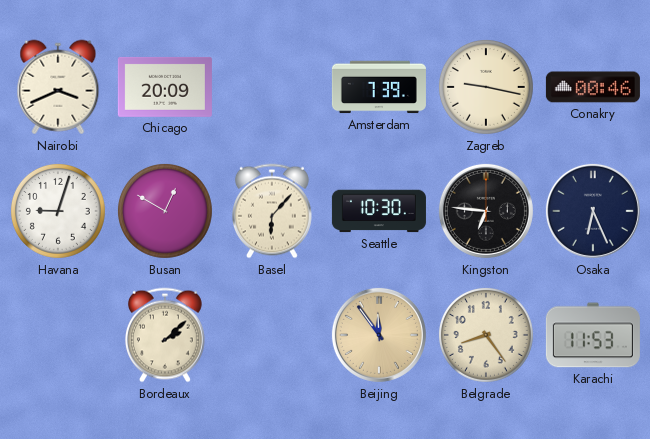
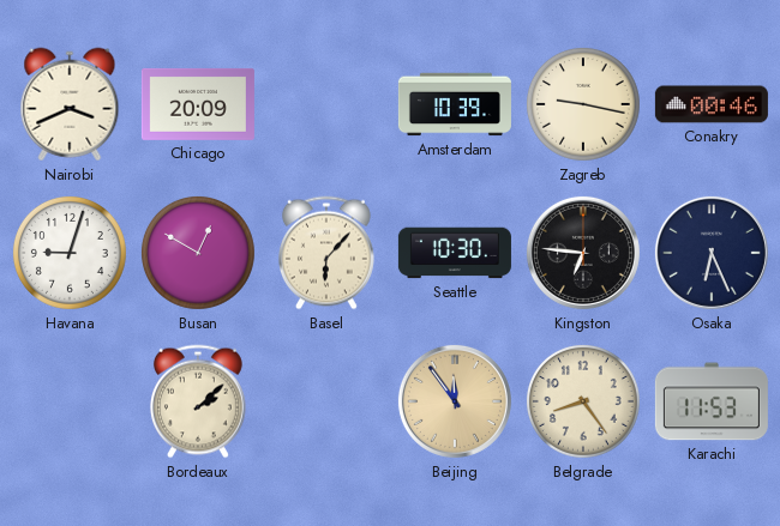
Amsterdam: 7:39 -> 10:39 (455, 104)
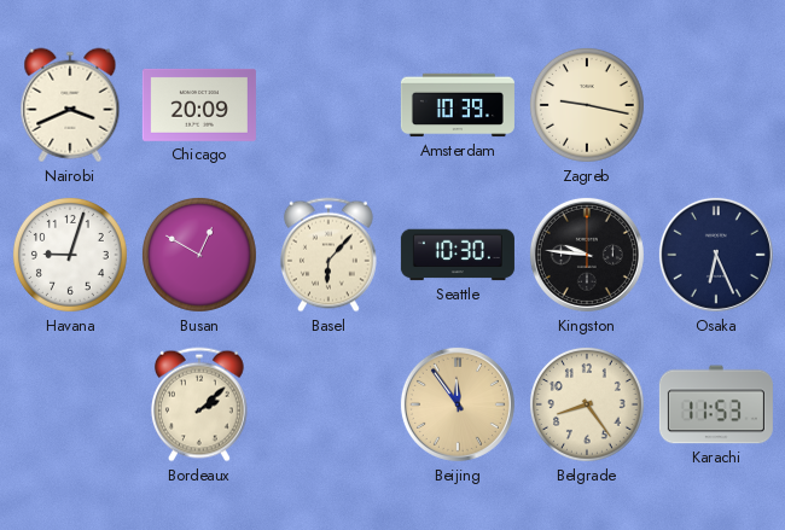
Conakry: 00:46 -> none (712, 104)
Kingston: 6:46 -> 9:46 (587, 255)
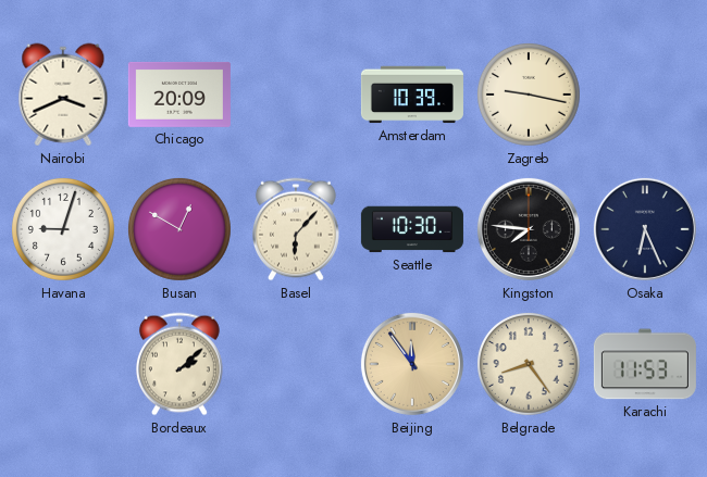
Kingston: 9:46 -> 7:46 (529, 229)
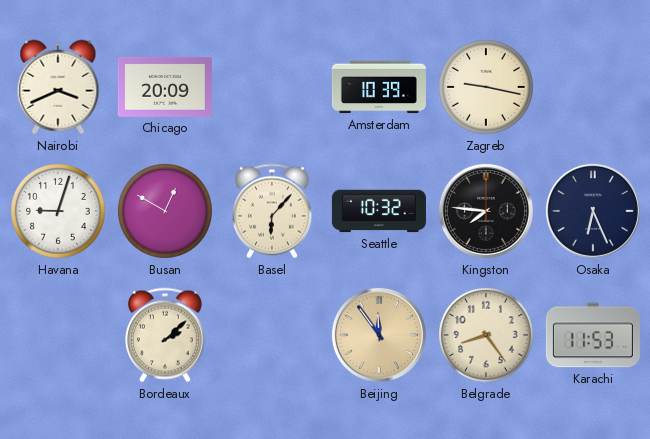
Seattle: 10:30 -> 10:32 (379, 211)
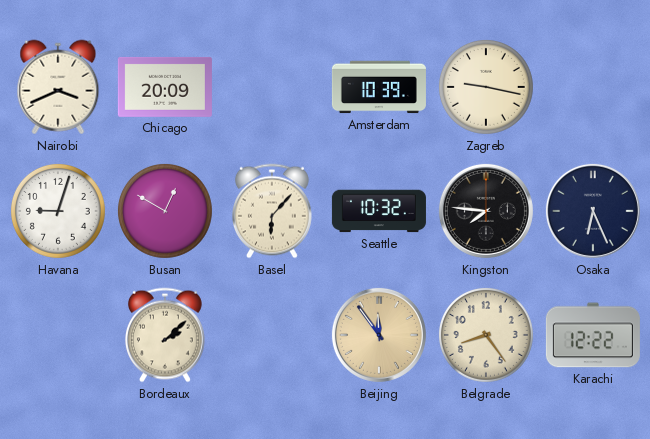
Karachi: 11:53 -> 12:22 (593, 335)
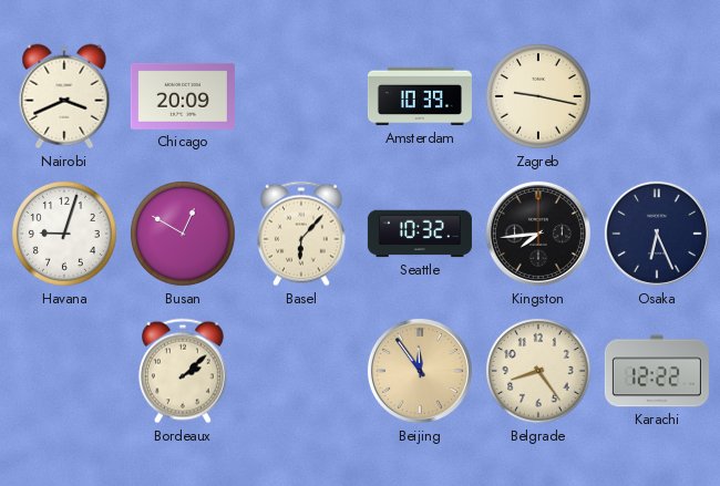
Kingston: 7:46 -> 7:44 (538, 234)
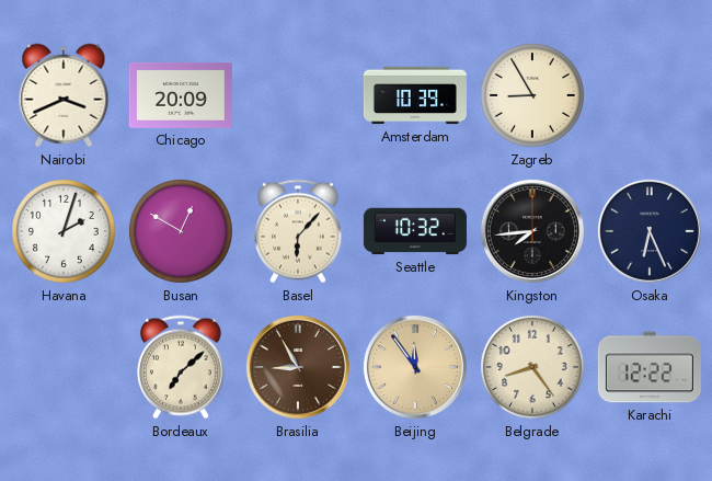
Zagreb: 9:17 -> 8:55 (532, 95)
Havana: 9:03 -> 2:03 (64, 231)
Bordeaux: 2:08 -> 7:08 (181, 367)
Brasilia: none -> 8:55 (298, 367)
